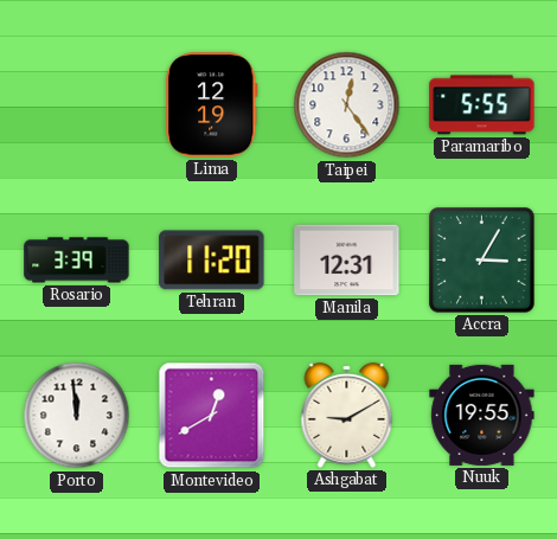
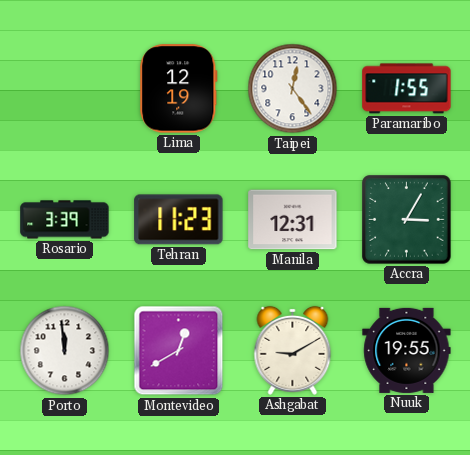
Paramaribo: 5:55 -> 1:55 (407, 89)
Tehran: 11:20 -> 11:23 (179, 220)
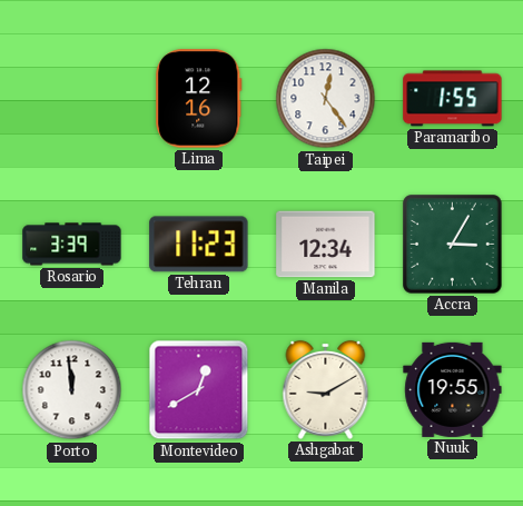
Lima: 12:19 -> 12:16 (199, 99)
Manila: 12:31 -> 12:34 (326, 245)
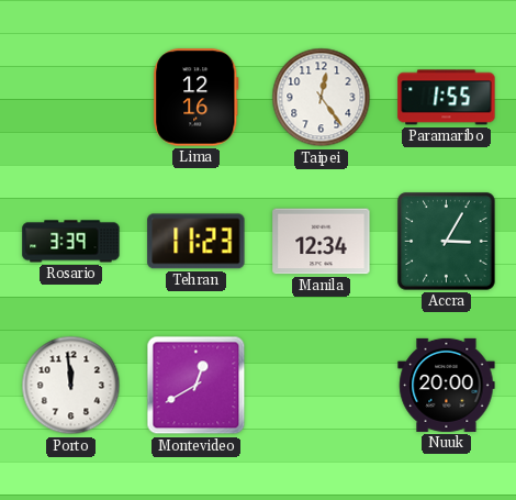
Ashgabat: 9:10 -> none (326, 389)
Nuuk: 19:55 -> 20:00 (447, 385)
